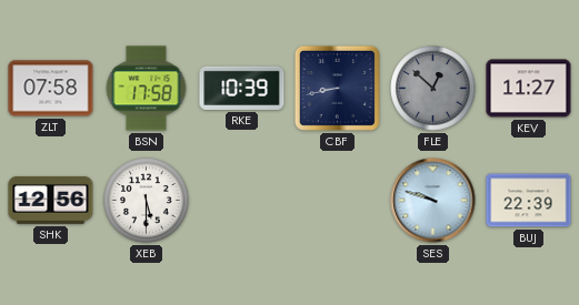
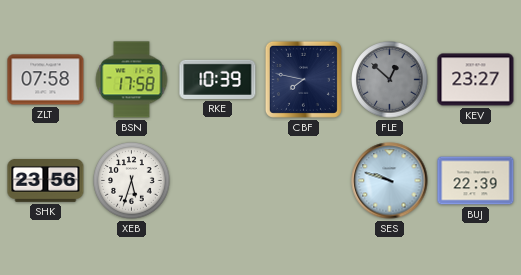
CBF: 8:43 -> 7:47 (303, 79)
KEV: 11:27 -> 23:27 (476, 80)
SHK: 12:56 -> 23:56 (46, 181)
XEB: 5:30 -> 5:33 (132, 181)
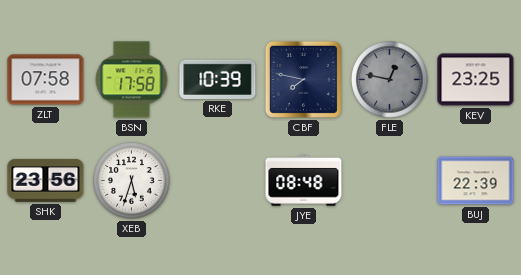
FLE: 12:52 -> 12:47 (390, 80)
KEV: 23:27 -> 23:25 (476, 80)
JYE: none -> 08:48 (304, 181)
SES: 9:48 -> none (390, 181)
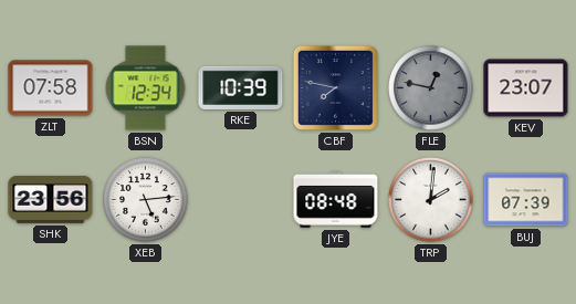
BSN: 17:58 -> 12:34 (146, 88)
KEV: 23:25 -> 23:07 (526, 88)
XEB: 5:33 -> 5:14 (146, 200)
TRP: none -> 2:01 (431, 200)
BUJ: 22:39 -> 07:39 (526, 200)
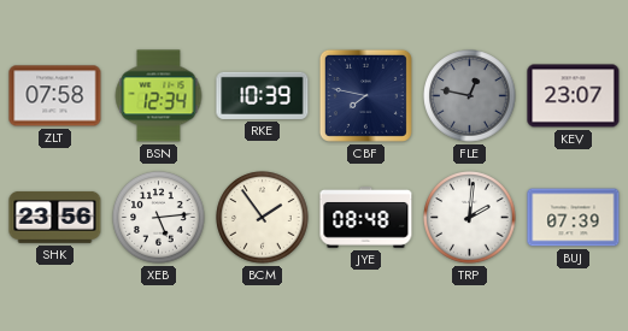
BCM: none -> 1:54 (263, 218)
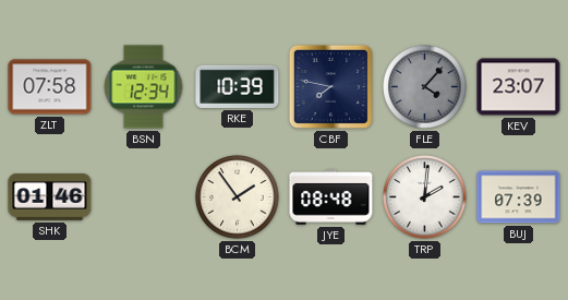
FLE: 12:47 -> 4:07 (425, 87)
SHK: 23:56 -> 01:46 (50, 197)
XEB: 5:14 -> none (159, 218)
